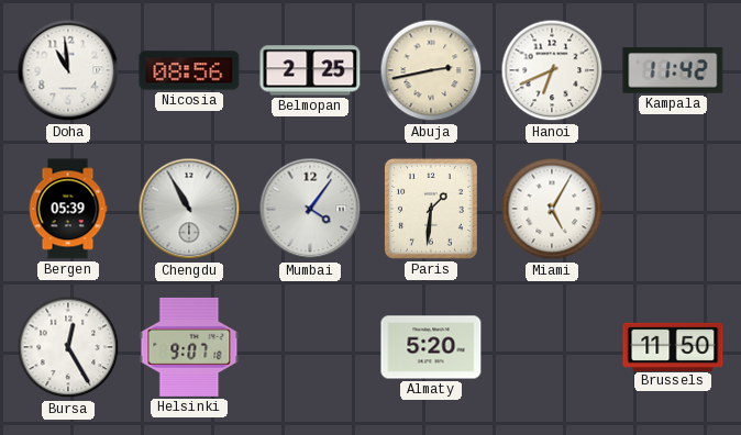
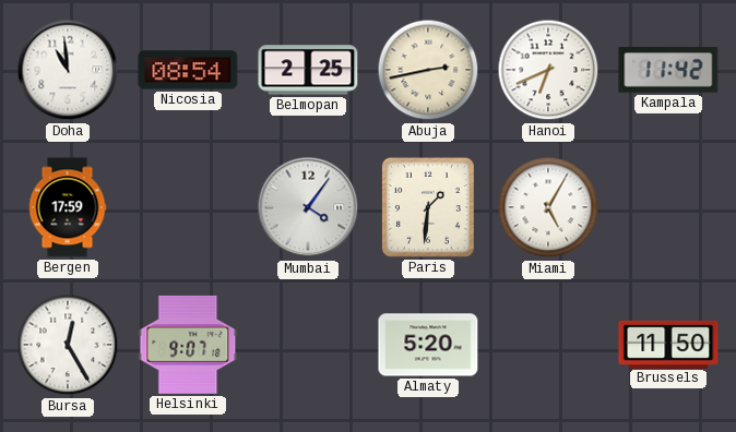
Nicosia: 08:56 -> 08:54 (188, 70)
Bergen: 05:39 -> 17:59 (68, 207)
Chengdu: 10:55 -> none (189, 209)
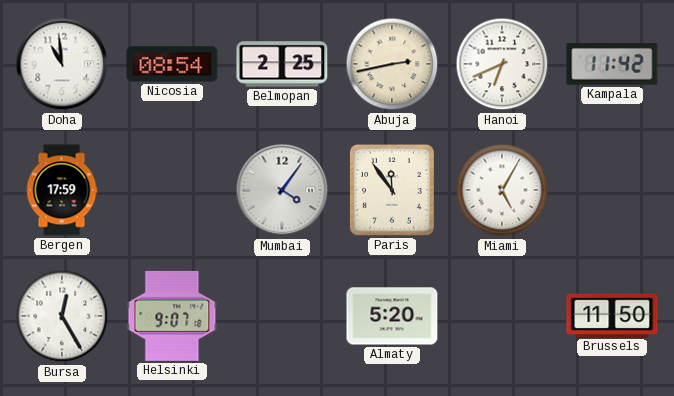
Paris: 1:31 -> 11:54 (392, 190)
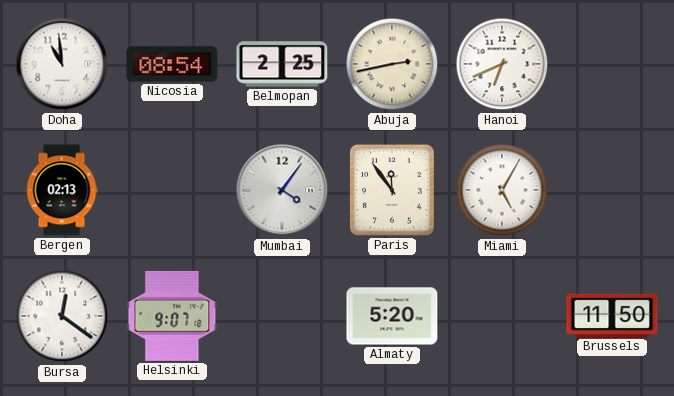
Kampala: 11:42 -> none (612, 64)
Bergen: 17:59 -> 02:13 (62, 190)
Bursa: 12:25 -> 12:21 (62, 316)
